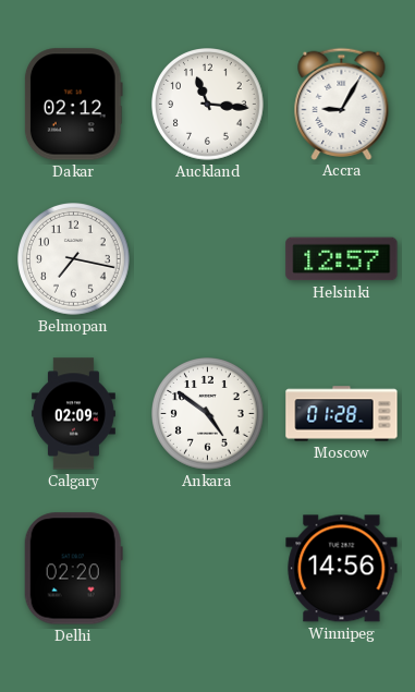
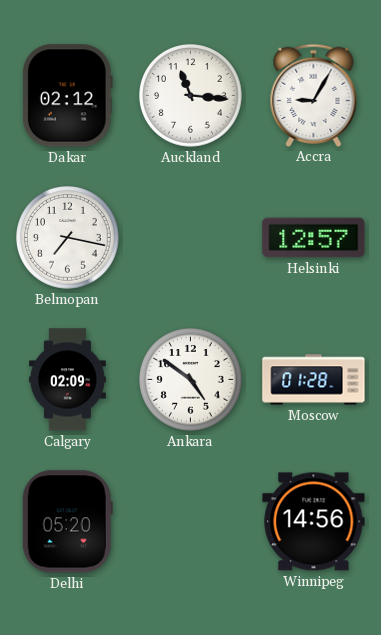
Delhi: 02:20 -> 05:20 (67, 522)
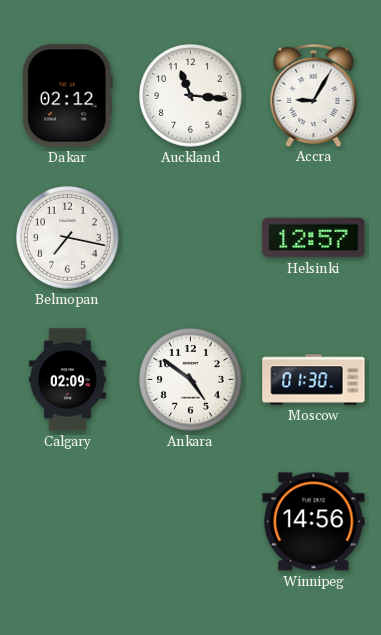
Moscow: 01:28 -> 01:30 (314, 380)
Delhi: 05:20 -> none (67, 522)
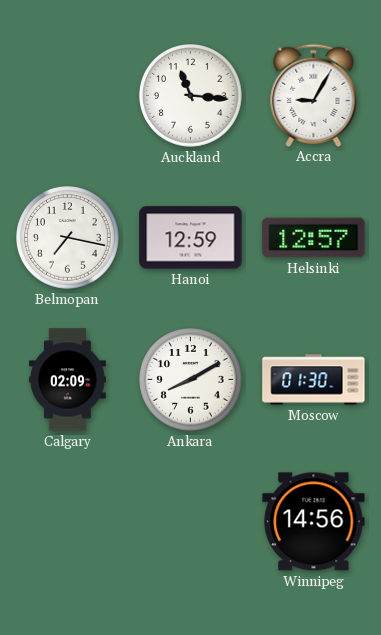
Dakar: 02:12 -> none (67, 96)
Hanoi: none -> 12:59 (191, 238)
Ankara: 4:51 -> 8:10 (191, 380)
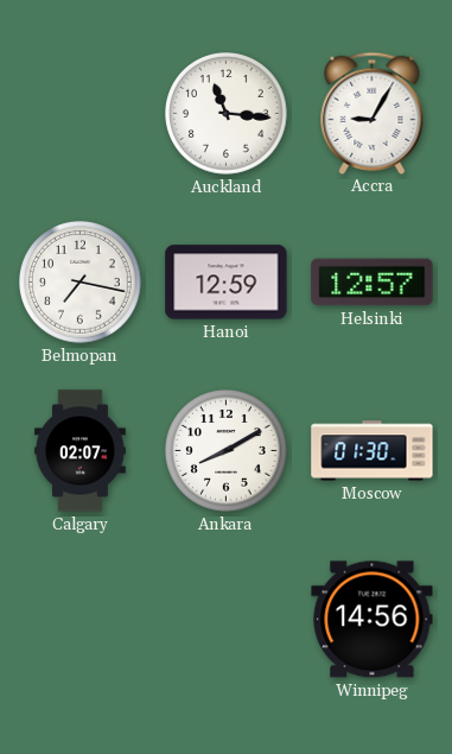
Calgary: 02:09 -> 02:07 (79, 451)
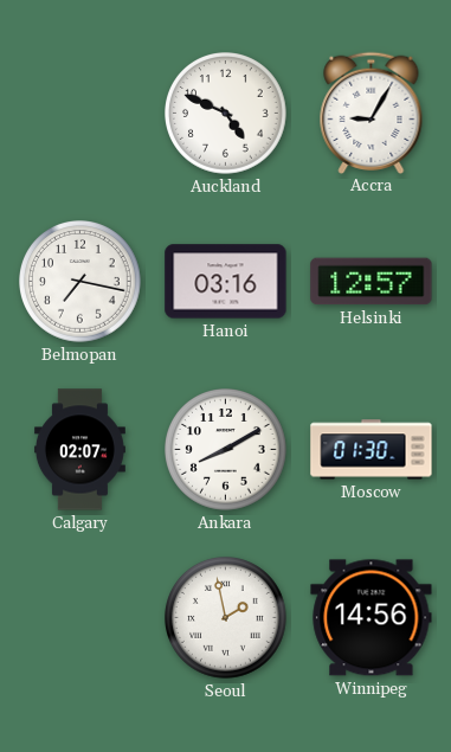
Auckland: 11:16 -> 4:49 (226, 114)
Hanoi: 12:59 -> 03:16 (226, 282)
Seoul: none -> 1:58 (226, 618)
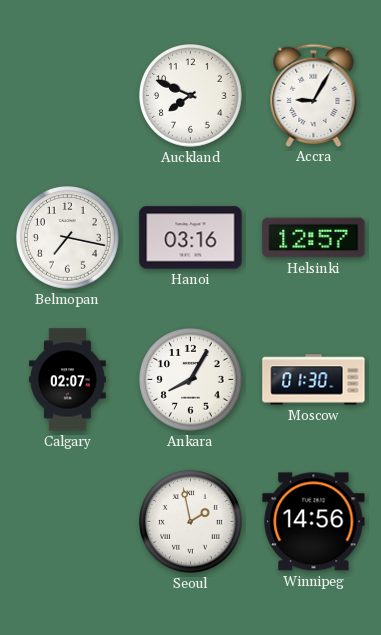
Auckland: 4:49 -> 7:49 (191, 96)
Ankara: 8:10 -> 8:05 (191, 380)
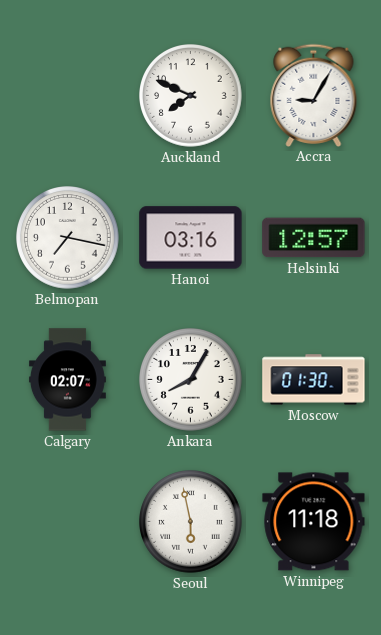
Seoul: 1:58 -> 5:58 (191, 522)
Winnipeg: 14:56 -> 11:18 (314, 522)
